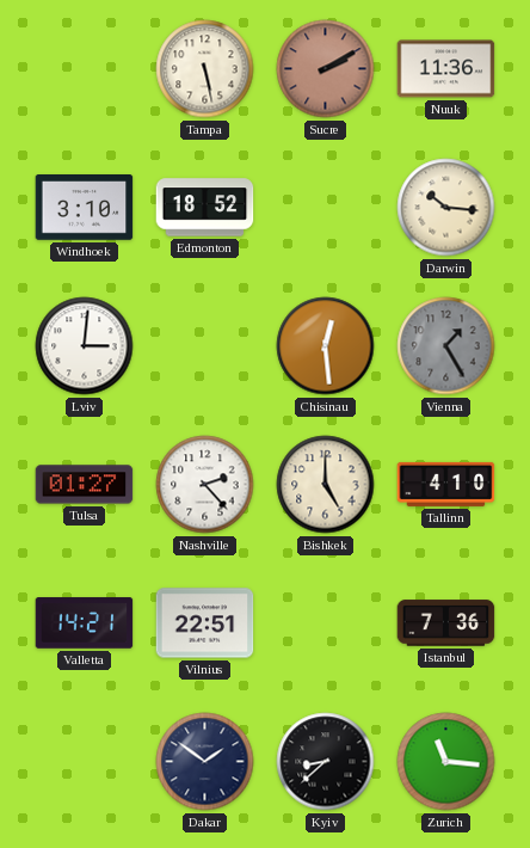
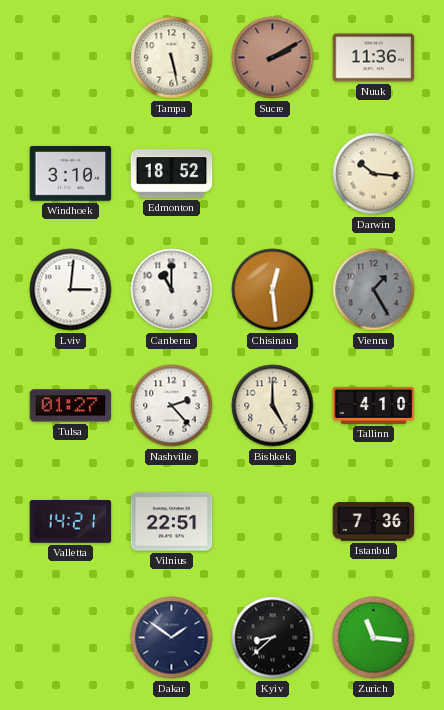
Canberra: none -> 11:00 (172, 290)
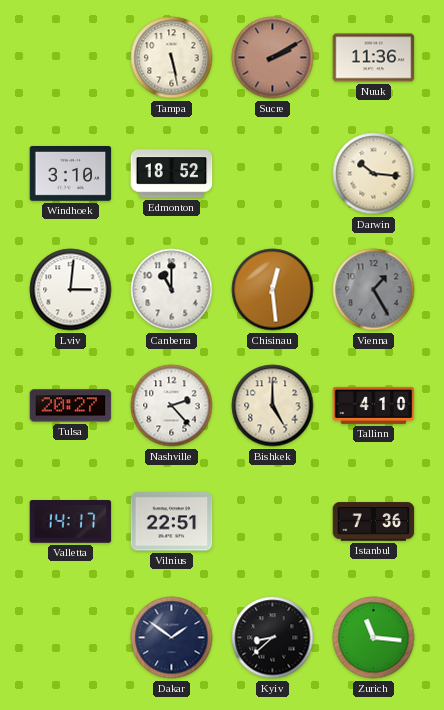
Tulsa: 01:27 -> 20:27 (71, 406)
Valletta: 14:21 -> 14:17 (71, 522)
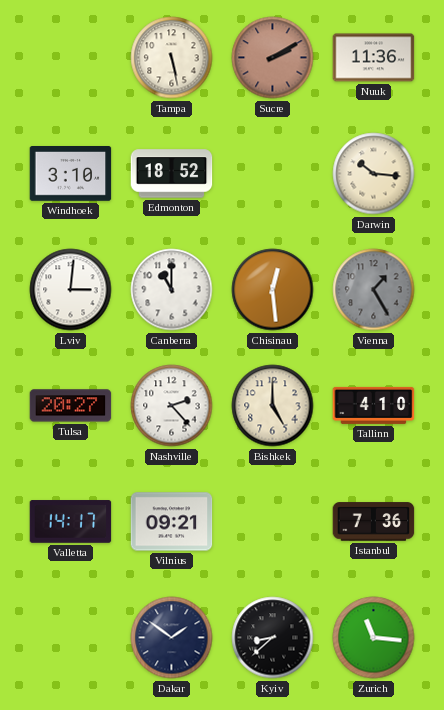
Vilnius: 22:51 -> 09:21 (172, 522)
